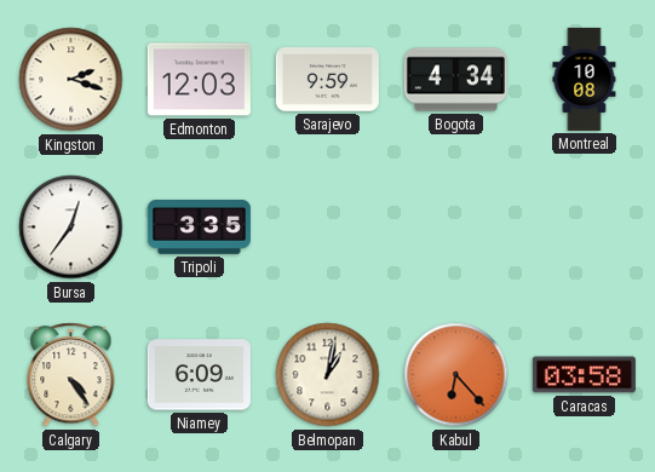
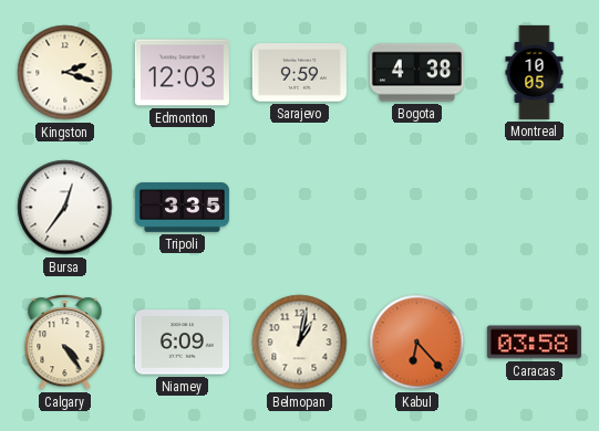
Bogota: 4:34 -> 4:38 (416, 73)
Montreal: 10:08 -> 10:05 (535, 72)
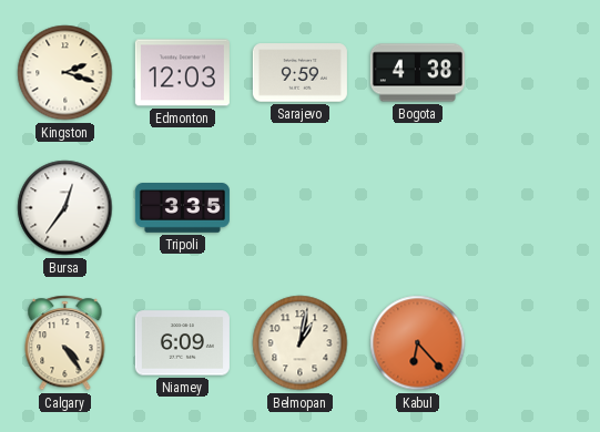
Montreal: 10:05 -> none (535, 72)
Caracas: 03:58 -> none (534, 343)
